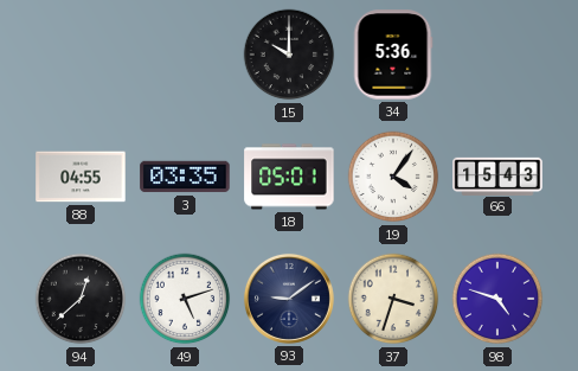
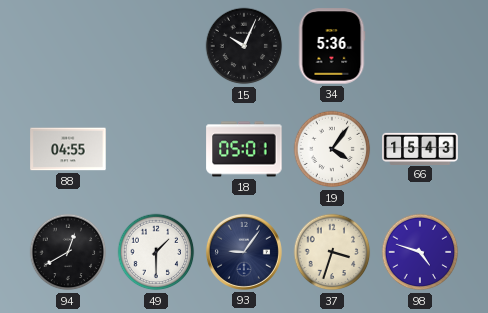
15: 10:00 -> 10:04 (244, 46)
3: 03:35 -> none (185, 177)
94: 12:38 -> 12:40 (68, 252)
49: 5:12 -> 1:30 (156, 252)
93: 9:09 -> 9:06 (244, 252)
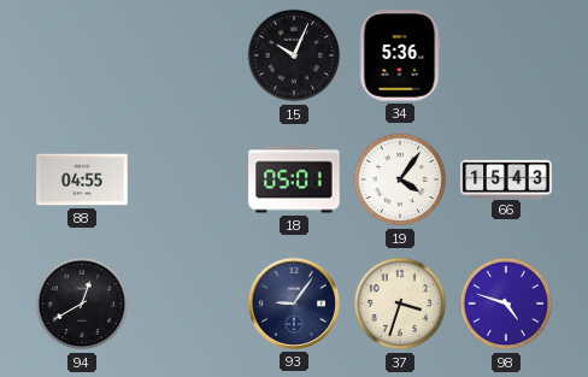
49: 1:30 -> none (156, 252)
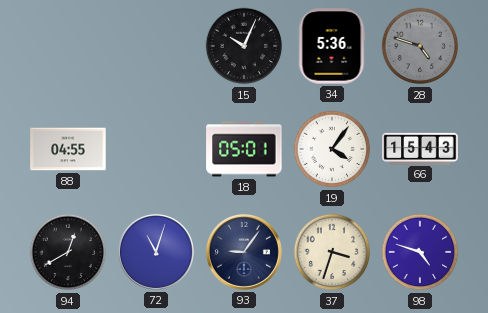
28: none -> 4:48 (420, 46)
72: none -> 11:03 (156, 252)
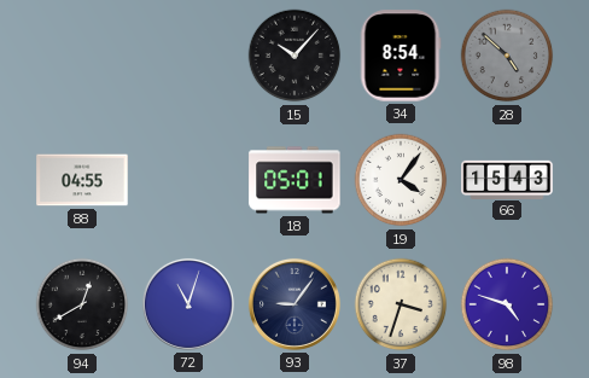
15: 10:04 -> 10:07 (294, 56)
34: 5:36 -> 8:54 (401, 56)
28: 4:48 -> 4:52 (507, 56)
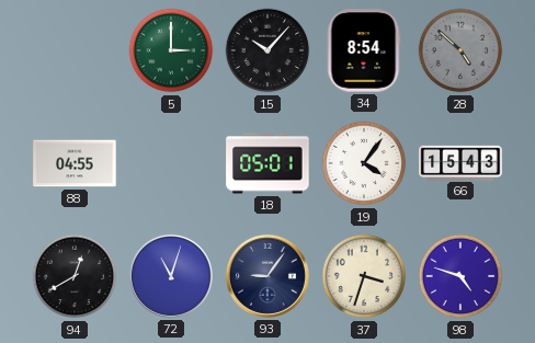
5: none -> 3:00 (171, 50)
